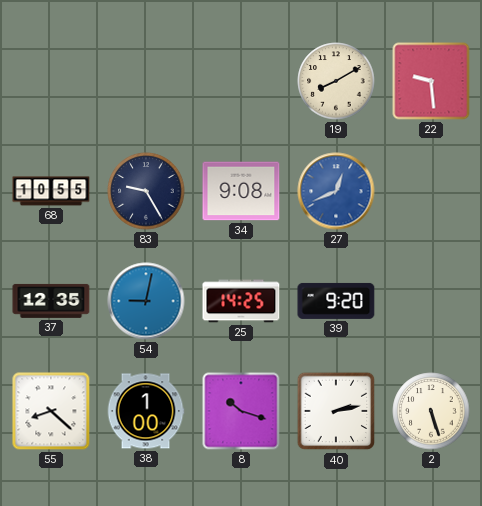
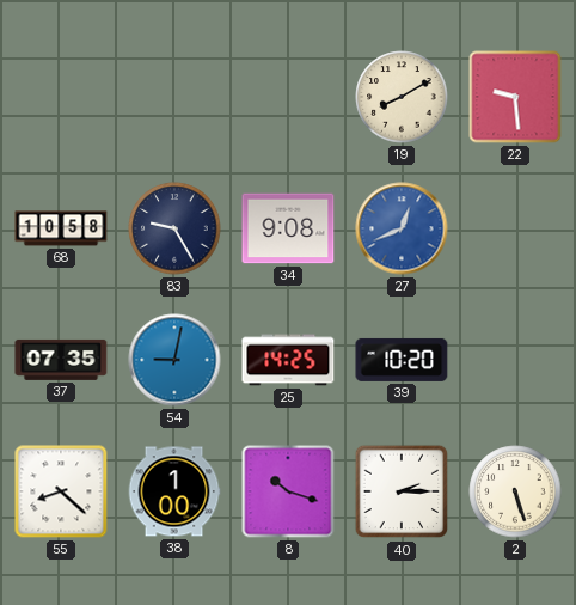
68: 10:55 -> 10:58 (61, 228)
37: 12:35 -> 07:35 (61, 360)
39: 9:20 -> 10:20 (402, 360)
40: 2:13 -> 2:15 (402, 491)
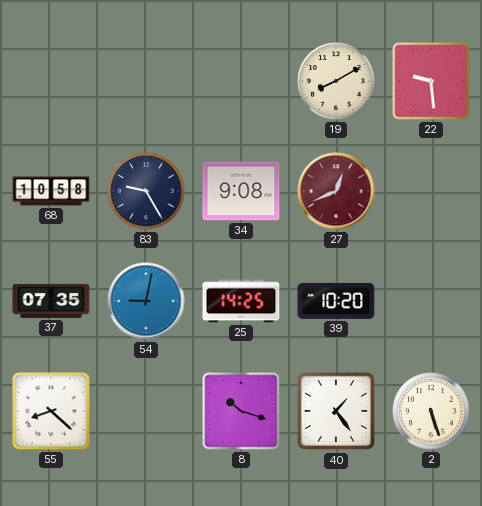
27 dial: blue -> burgundy (336, 191)
38: 1:00 -> none (174, 491)
40: 2:15 -> 1:24 (336, 411)
